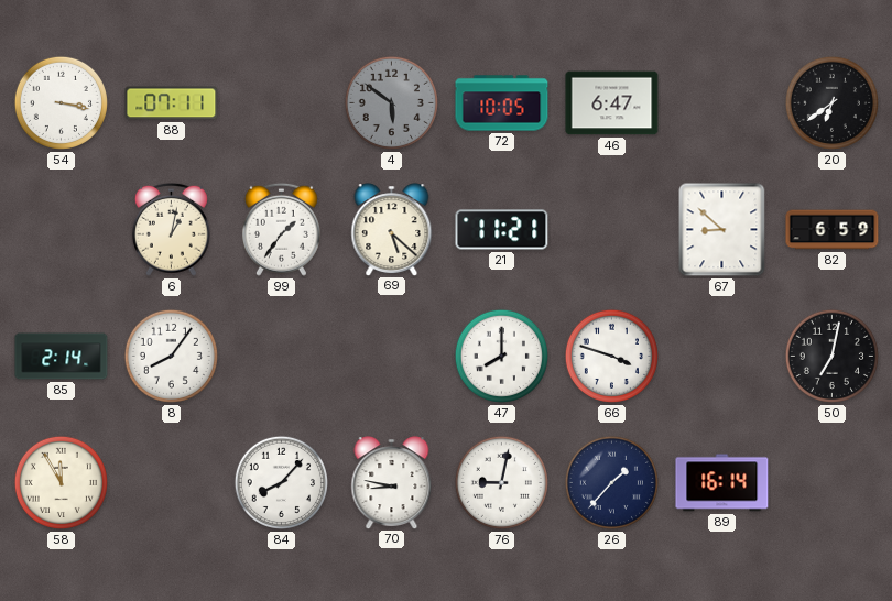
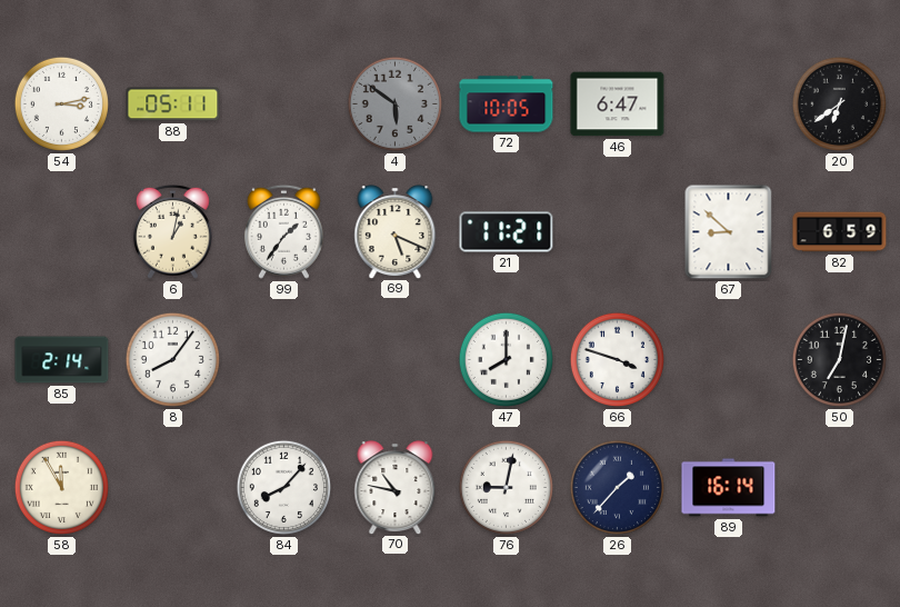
54: 3:17 -> 3:13 (61, 103)
88: 07:11 -> 05:11 (173, 105)
69: 5:22 -> 5:19 (396, 231)
70: 8:47 -> 10:47 (396, 487)
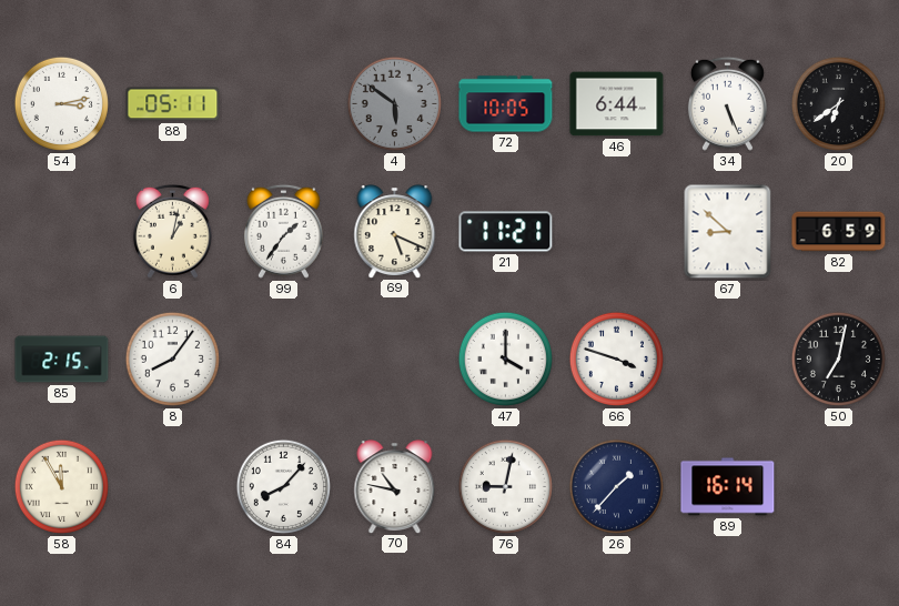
46: 6:47 -> 6:44 (617, 104)
34: none -> 5:26 (727, 103)
85: 2:14 -> 2:15 (62, 360)
47: 8:00 -> 4:00 (505, 358)
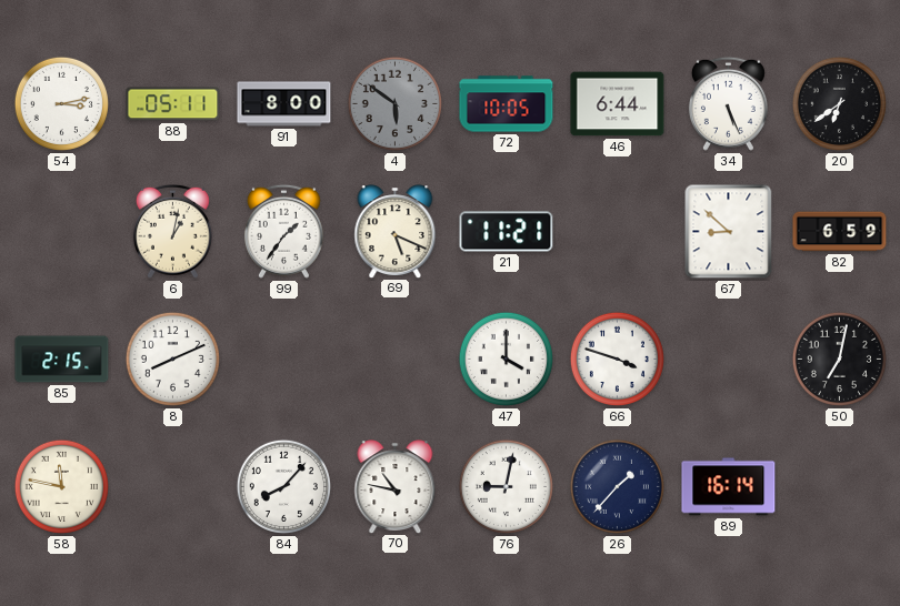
91: none -> 8:00 (284, 104)
8: 8:06 -> 8:11 (172, 358)
58: 11:55 -> 11:47 (61, 486)
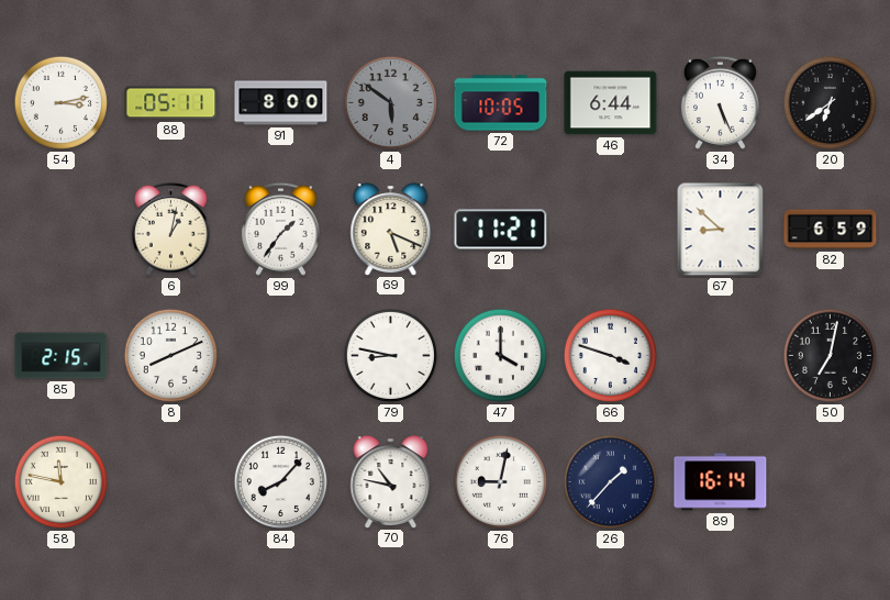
79: none -> 8:47 (390, 355)
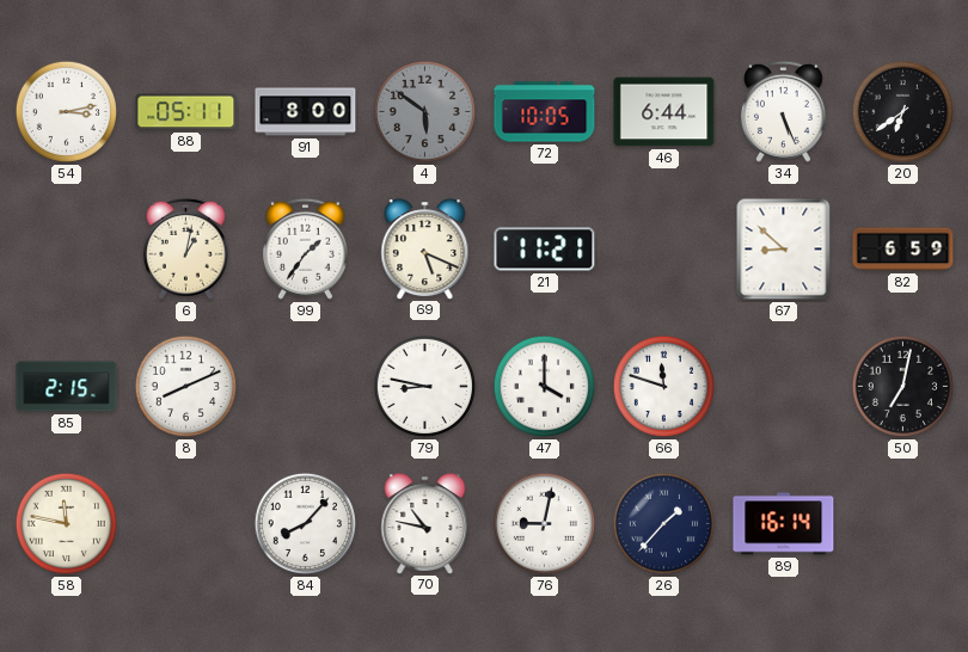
66: 3:48 -> 11:48 (663, 386)
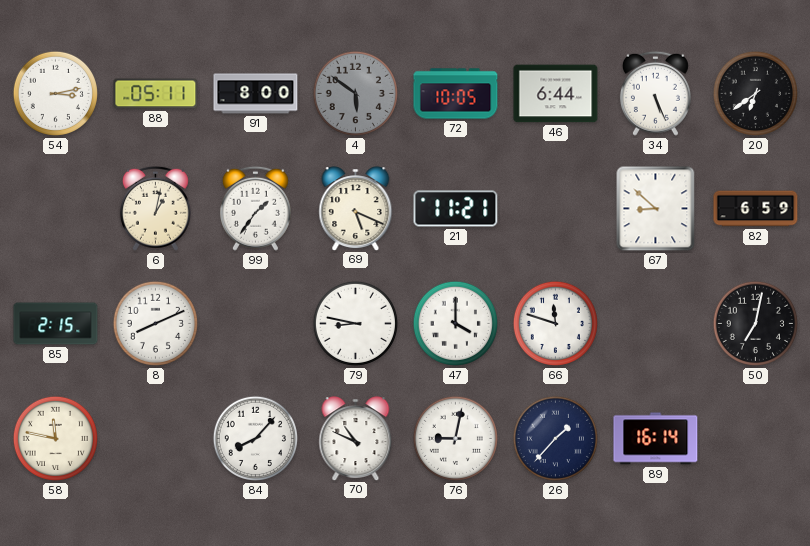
70: 10:47 -> 10:49 (356, 438)
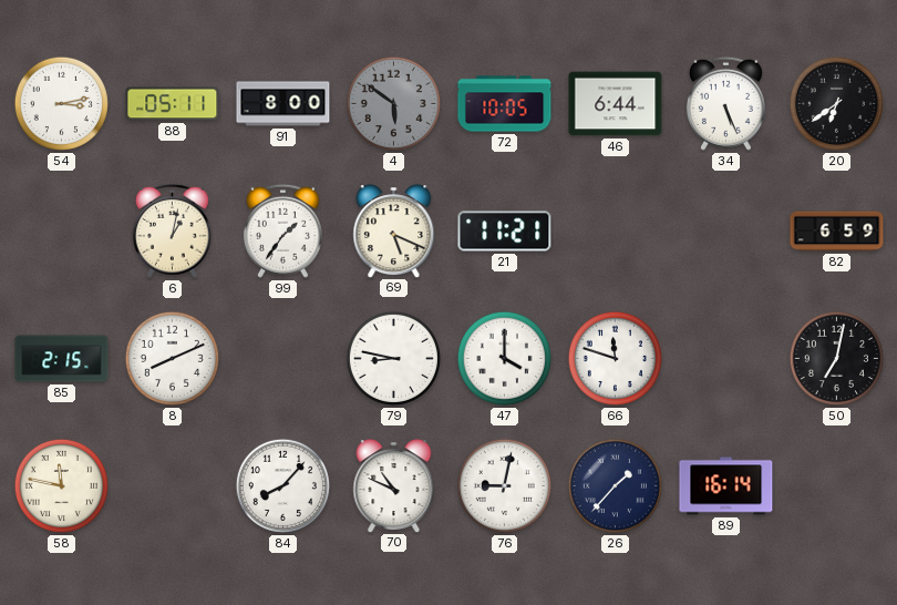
67: 8:52 -> none (656, 209)
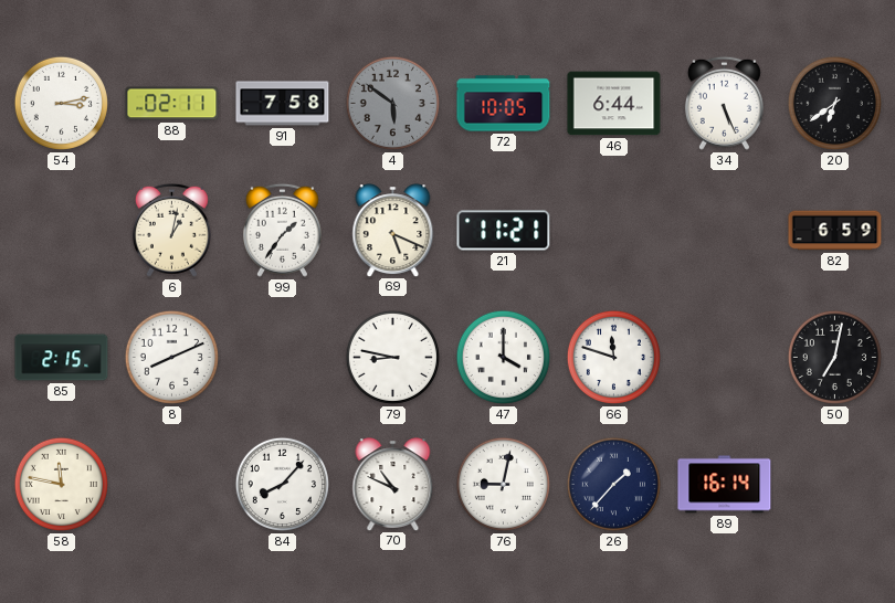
88: 05:11 -> 02:11 (172, 104)
91: 8:00 -> 7:58 (283, 104)
